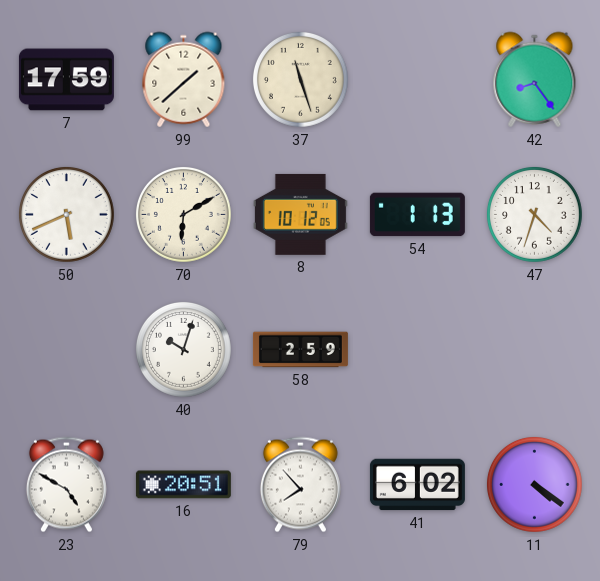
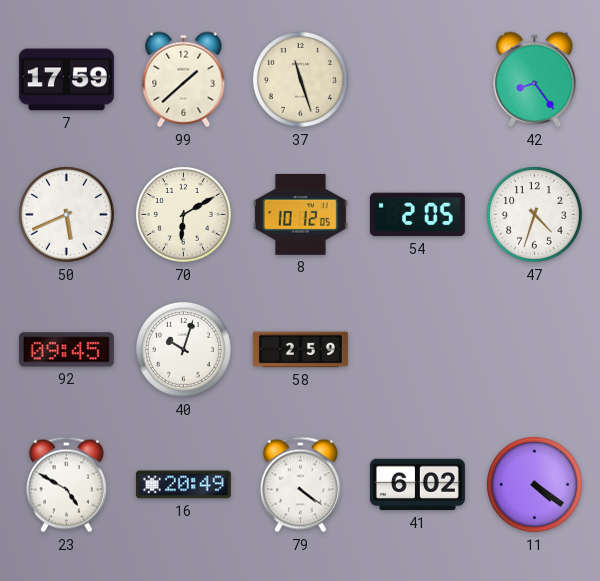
54: 1:13 -> 2:05 (417, 215)
92: none -> 09:45 (66, 350)
16: 20:51 -> 20:49 (183, 485)
79: 7:53 -> 4:21 (300, 485)
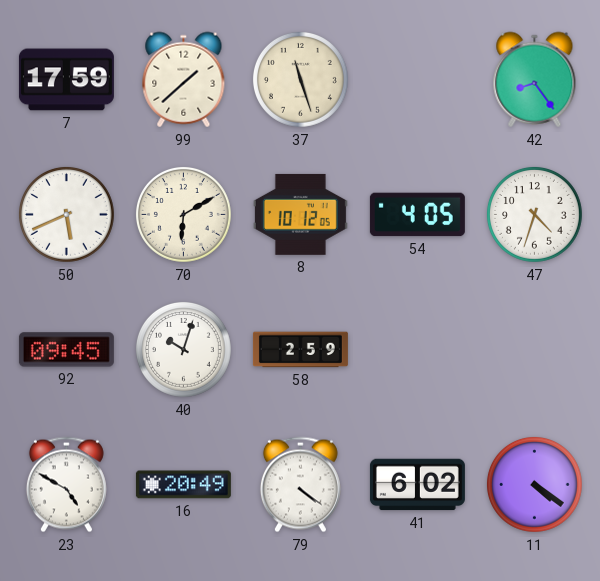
54: 2:05 -> 4:05 (417, 215)
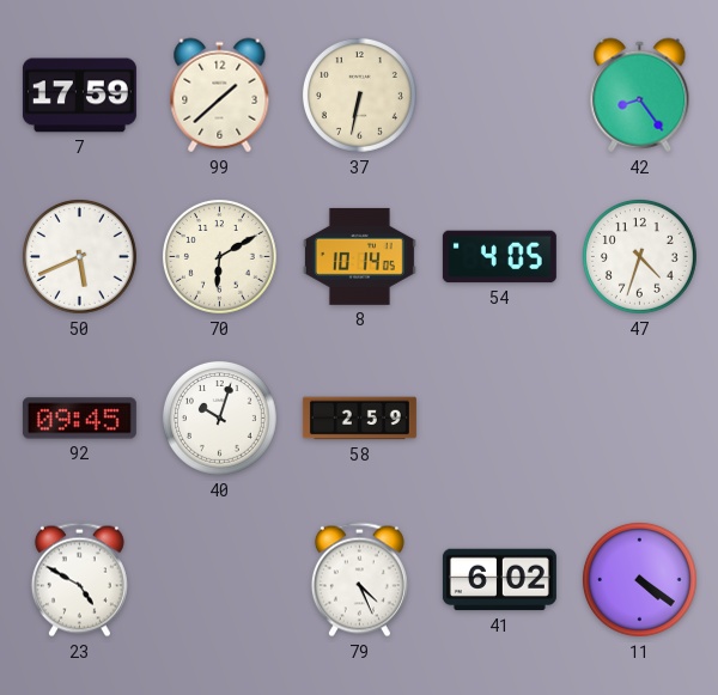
37: 11:27 -> 6:32 (360, 96)
8: 10:12 -> 10:14 (359, 256)
16: 20:49 -> none (183, 485)
79: 4:21 -> 4:26 (359, 580)
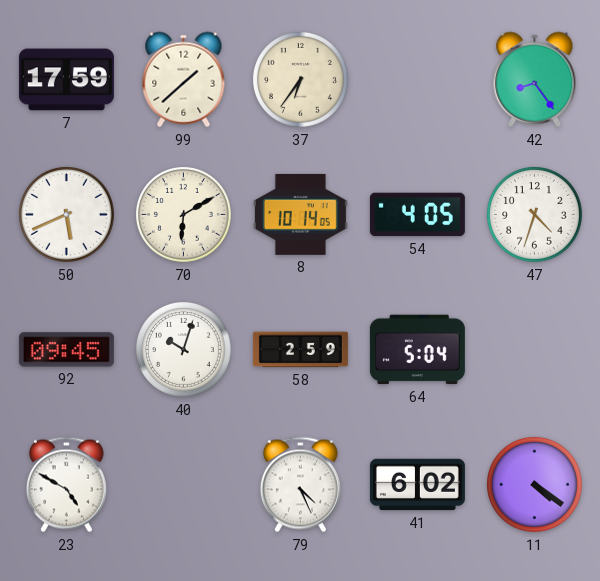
37: 6:32 -> 6:36 (301, 80)
64: none -> 5:04 (417, 350)
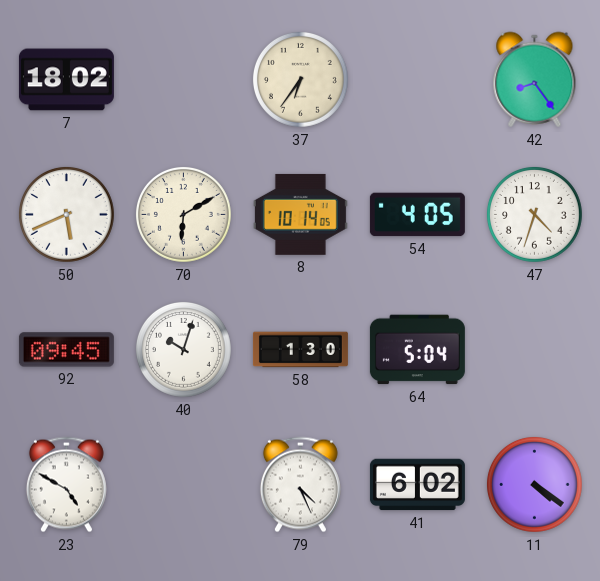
7: 17:59 -> 18:02 (66, 80)
99: 1:38 -> none (184, 80)
58: 2:59 -> 1:30 (300, 350)
